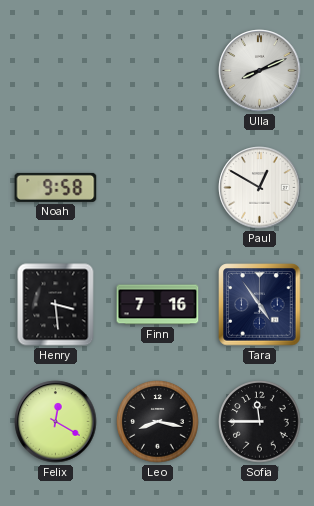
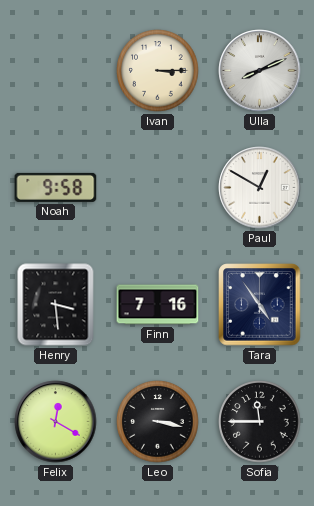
Ivan: none -> 3:15 (158, 71)
Leo: 8:17 -> 3:17 (158, 422)
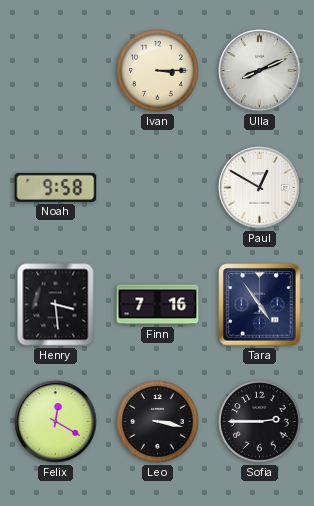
Sofia: 11:45 -> 2:45 (260, 422)
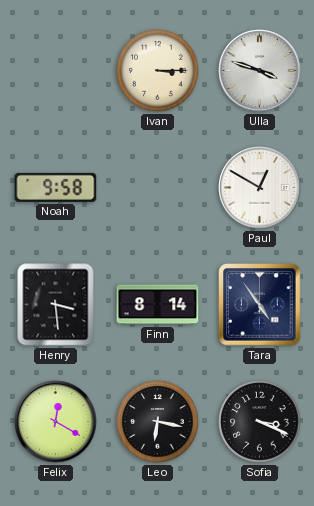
Ulla: 8:11 -> 3:48 (260, 71)
Finn: 7:16 -> 8:14 (158, 305)
Leo: 3:17 -> 6:17 (158, 422)
Sofia: 2:45 -> 3:19 (260, 422)
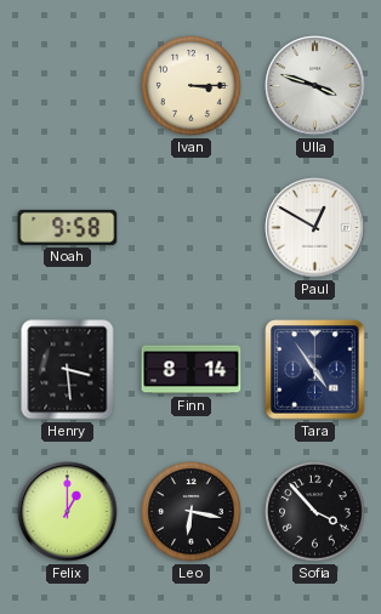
Felix: 12:20 -> 1:00 (68, 512)
Sofia: 3:19 -> 3:53 (315, 512)
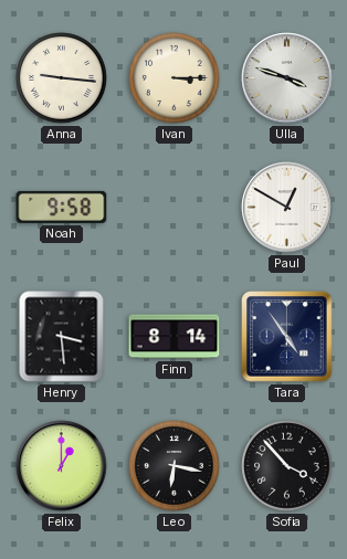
Anna: none -> 9:16 (62, 78)
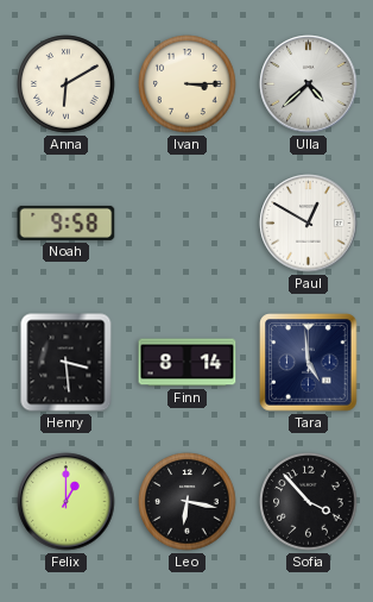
Anna: 9:16 -> 6:10 (67, 84)
Ulla: 3:48 -> 4:38 (309, 84)
Tara: 4:54 -> 4:59 (309, 363)
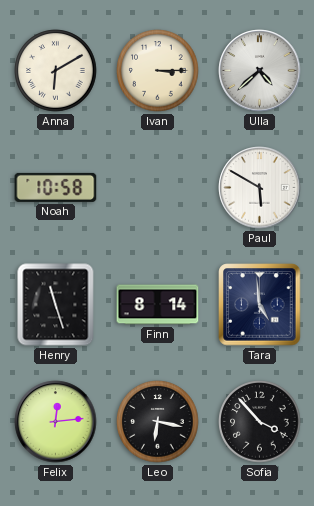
Noah: 9:58 -> 10:58 (56, 187)
Paul: 12:50 -> 5:50 (260, 188)
Henry: 3:29 -> 11:27 (56, 305)
Felix: 1:00 -> 12:14 (56, 422)
